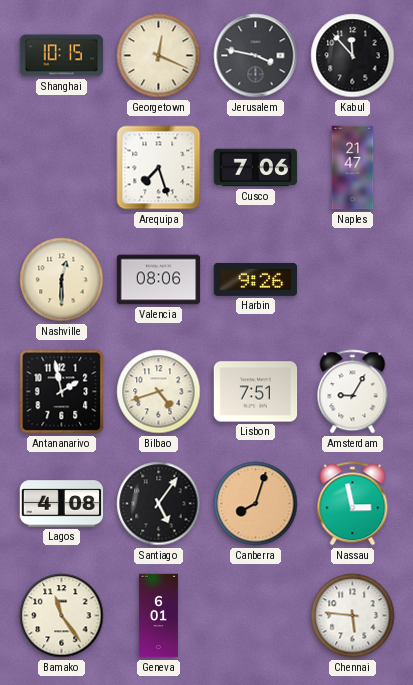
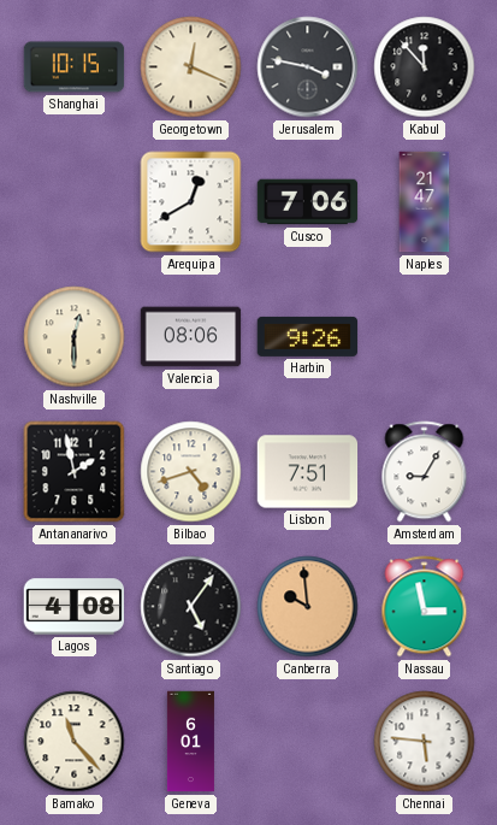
Arequipa: 7:27 -> 12:40 (191, 202)
Canberra: 8:03 -> 9:59 (308, 607)
Bamako: 11:24 -> 11:23 (75, 742)
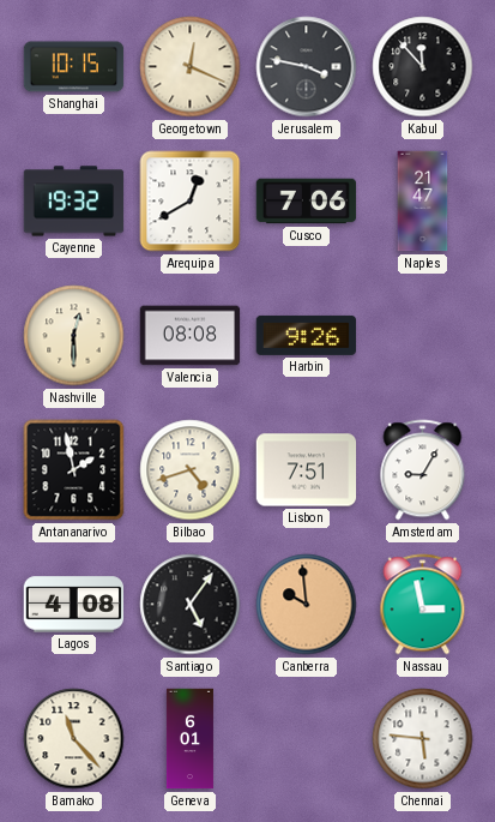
Cayenne: none -> 19:32 (74, 202)
Valencia: 08:06 -> 08:08 (191, 336)
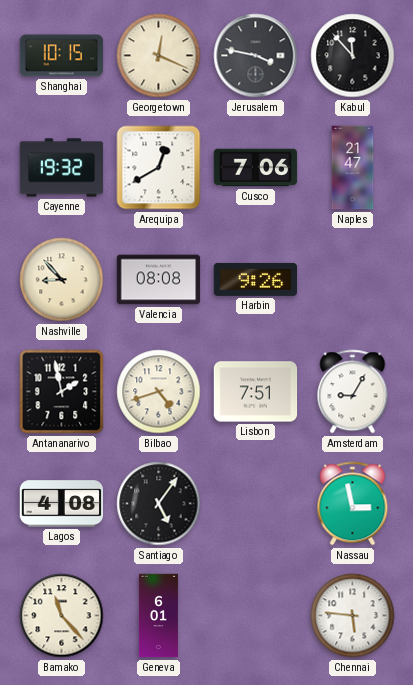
Nashville: 12:30 -> 8:53 (62, 280)
Canberra: 9:59 -> none (307, 605)
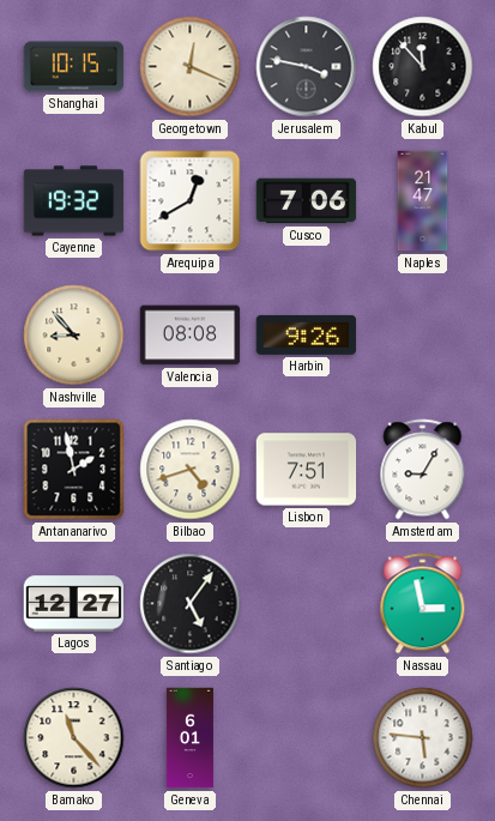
Lagos: 4:08 -> 12:27 (74, 604)
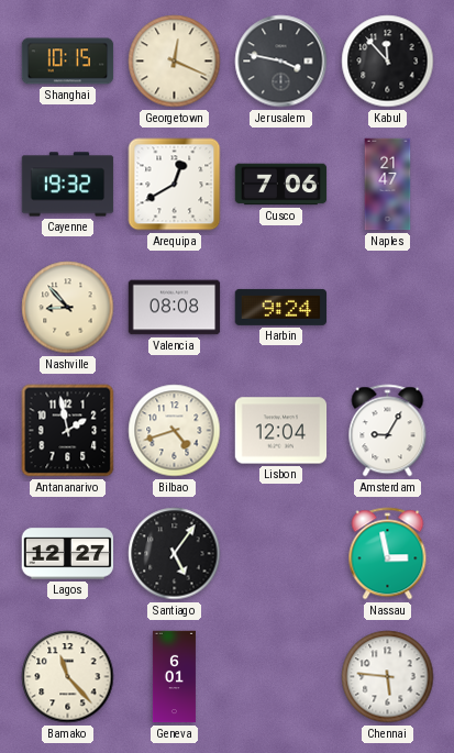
Harbin: 9:26 -> 9:24 (281, 307)
Lisbon: 7:51 -> 12:04 (281, 431)
